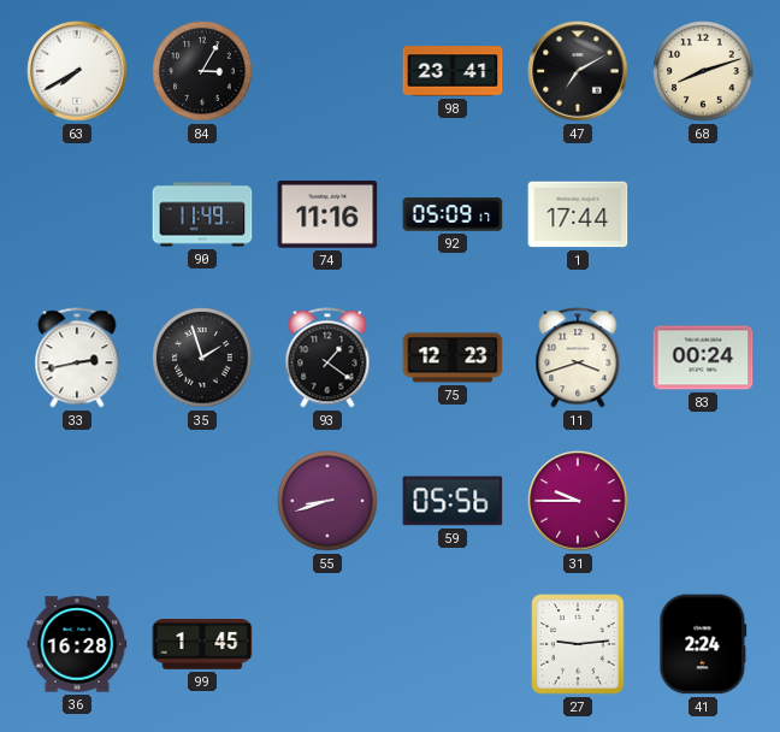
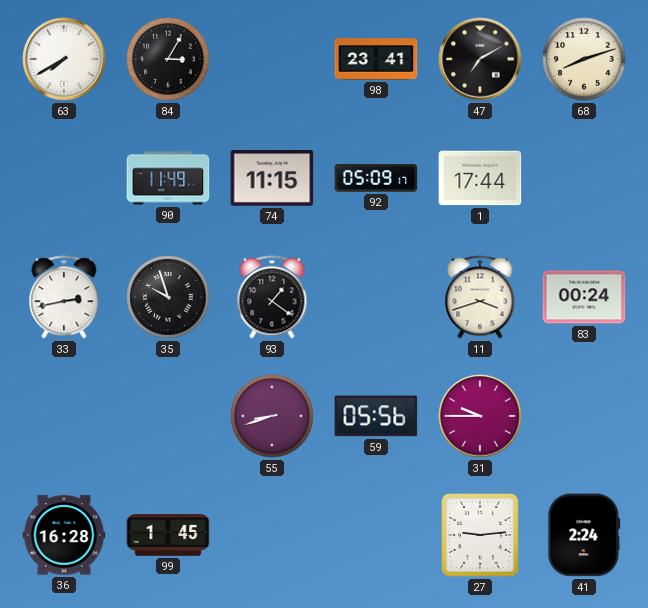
74: 11:16 -> 11:15 (272, 179)
35: 1:57 -> 9:57 (168, 297)
75: 12:23 -> none (453, 358)
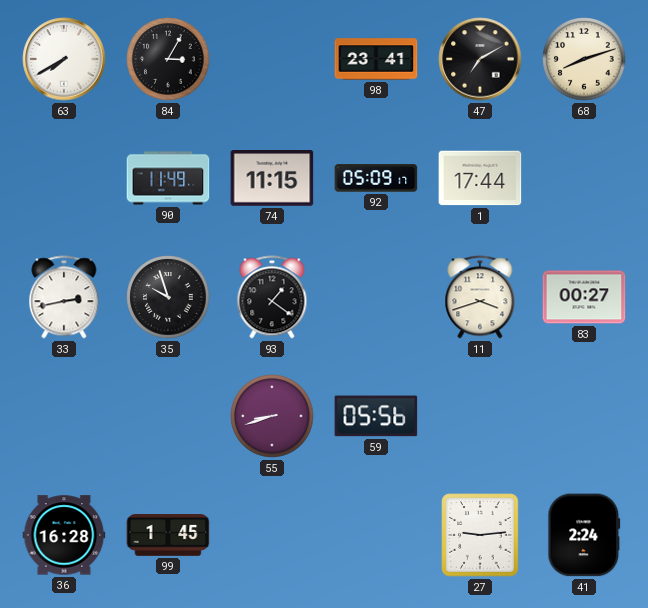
83: 00:24 -> 00:27 (584, 297)
31: 9:45 -> none (480, 416)
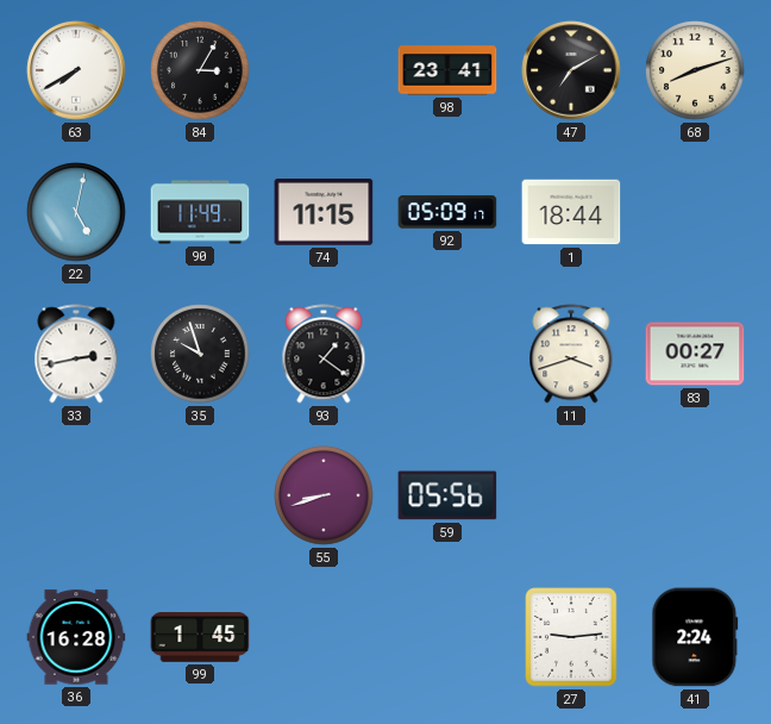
22: none -> 5:02 (76, 212)
1: 17:44 -> 18:44 (571, 212)
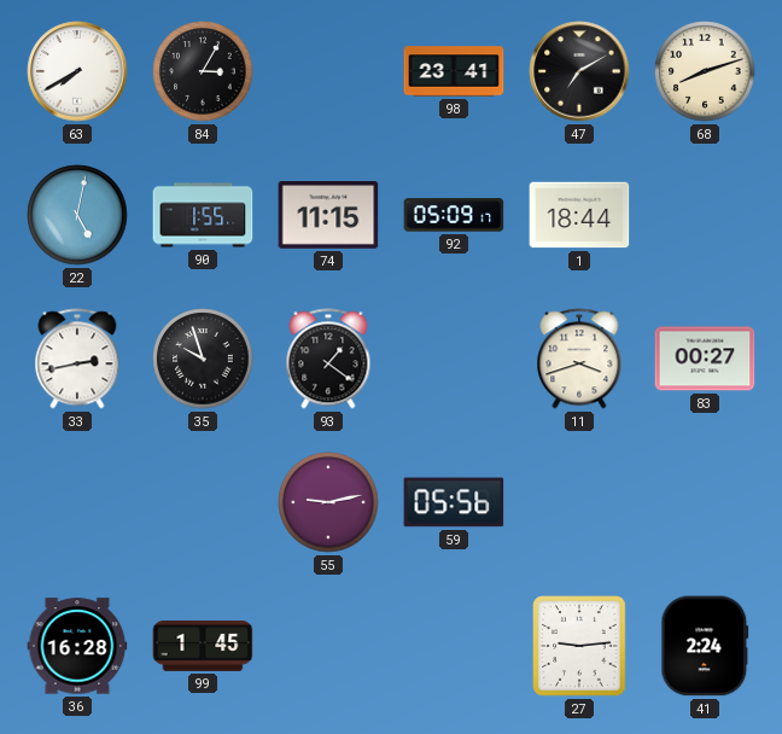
90: 11:49 -> 1:55 (203, 215)
55: 8:42 -> 9:13 (328, 502)
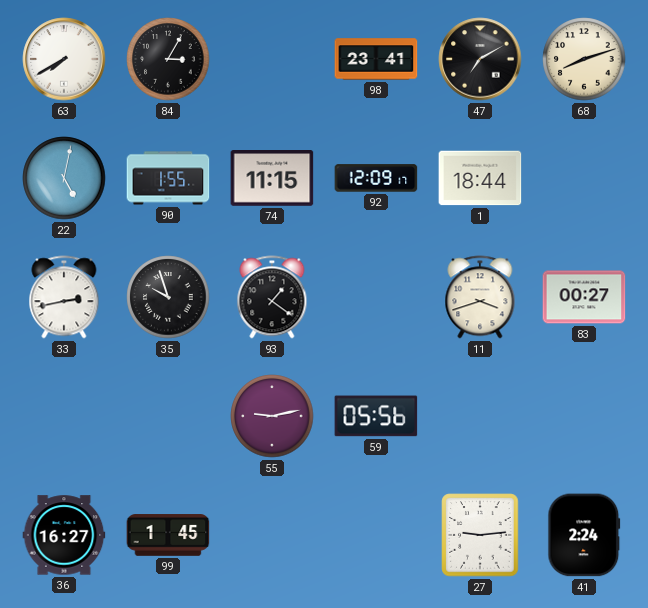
92: 05:09 -> 12:09 (376, 178)
36: 16:28 -> 16:27 (64, 535)
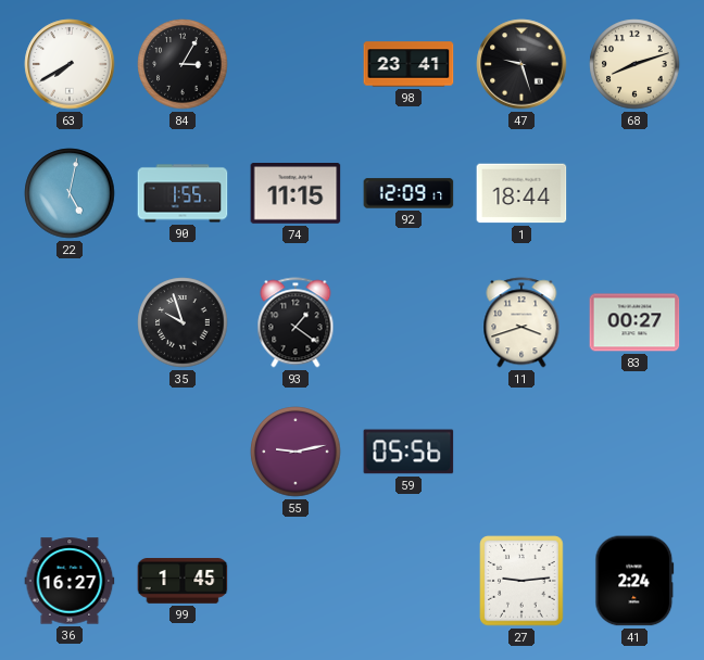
47: 7:10 -> 9:27 (521, 64)
33: 2:43 -> none (64, 297)
